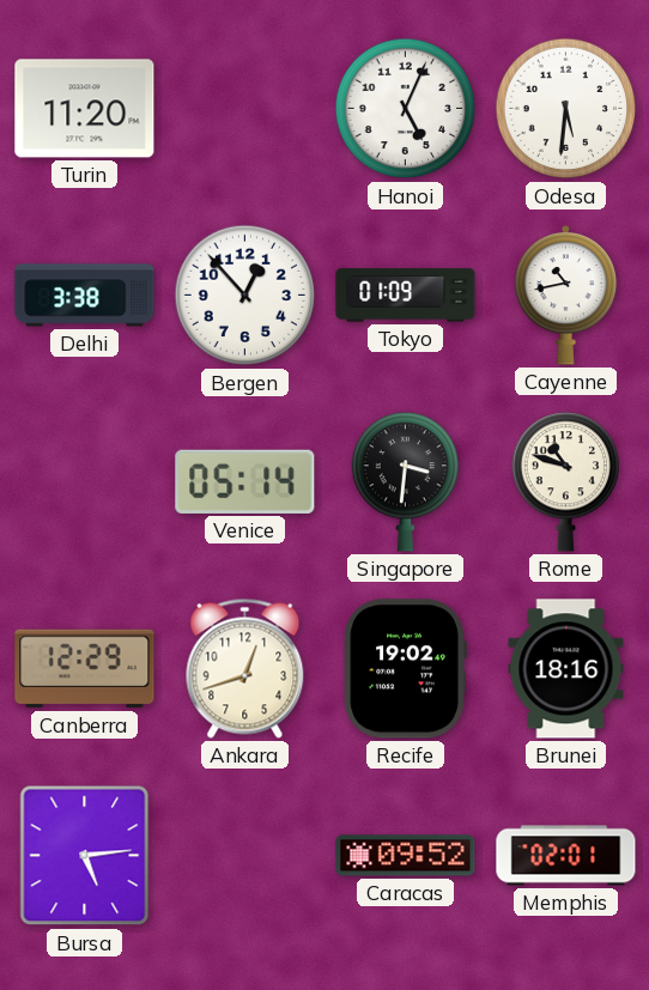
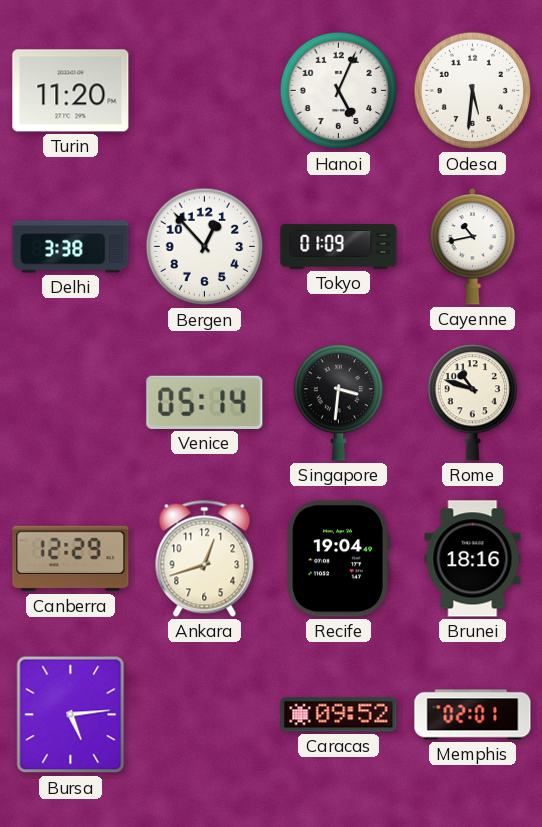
Recife: 19:02 -> 19:04 (338, 559)
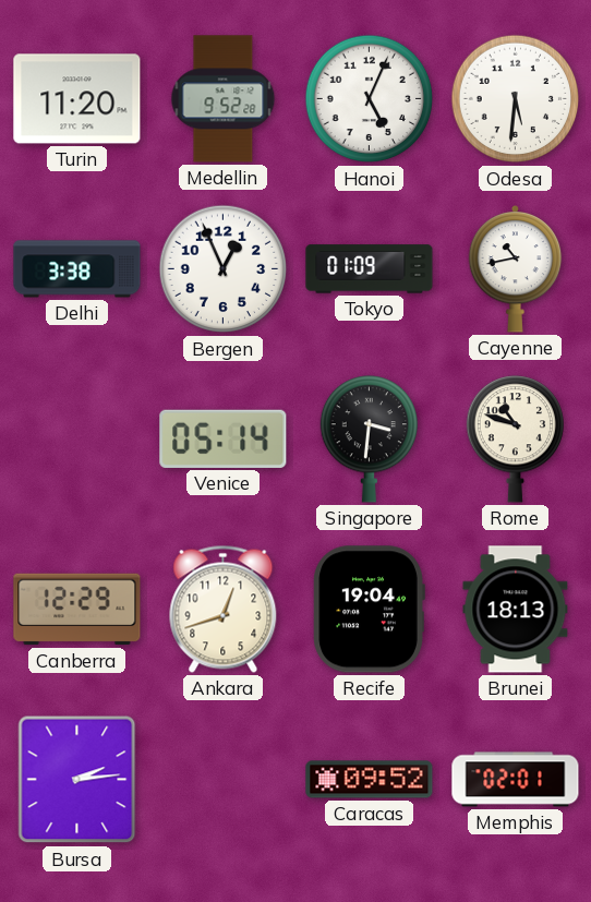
Medellin: none -> 9:52 (224, 99)
Bergen: 12:53 -> 12:56 (224, 269)
Brunei: 18:16 -> 18:13 (516, 610)
Bursa: 5:14 -> 2:14 (77, 780)
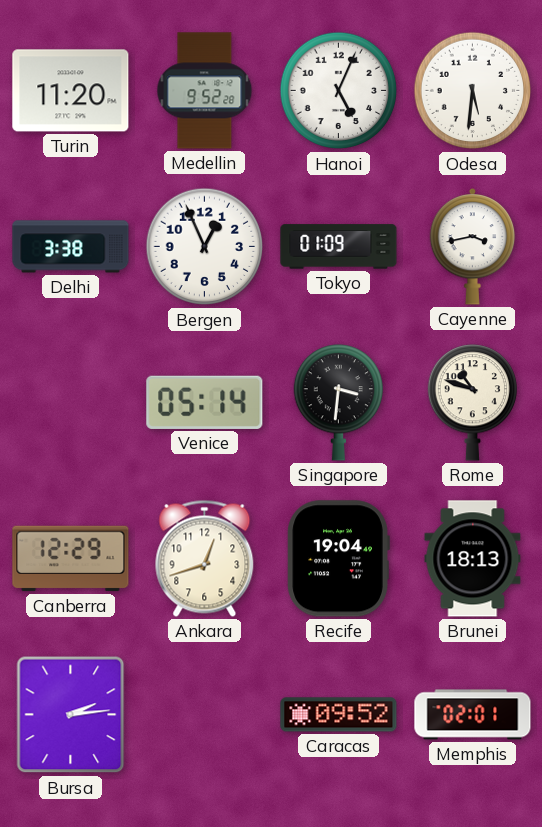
Cayenne: 10:43 -> 3:43 (473, 246)
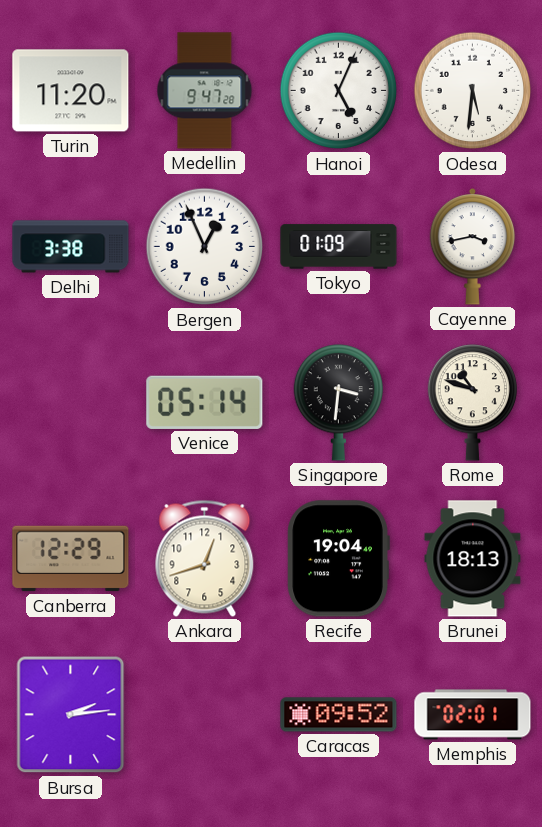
Medellin: 9:52 -> 9:47 (205, 91)
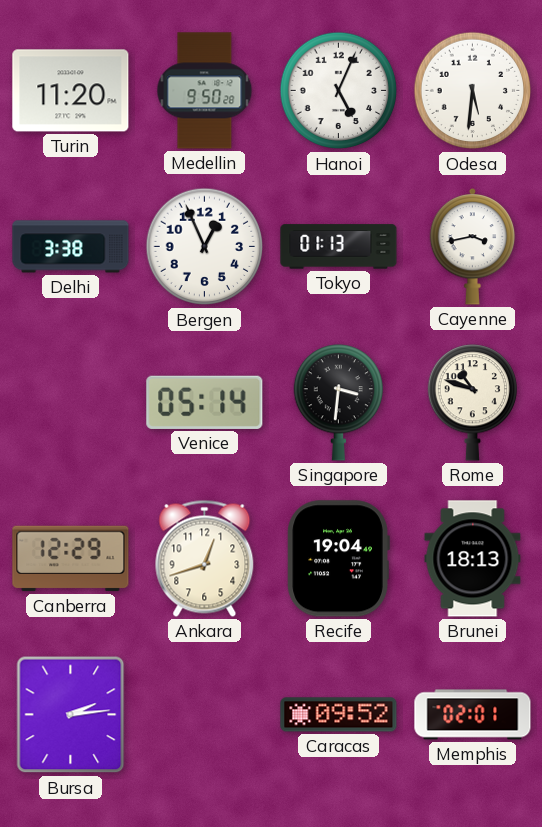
Medellin: 9:47 -> 9:50 (205, 91)
Tokyo: 01:09 -> 01:13 (339, 247)
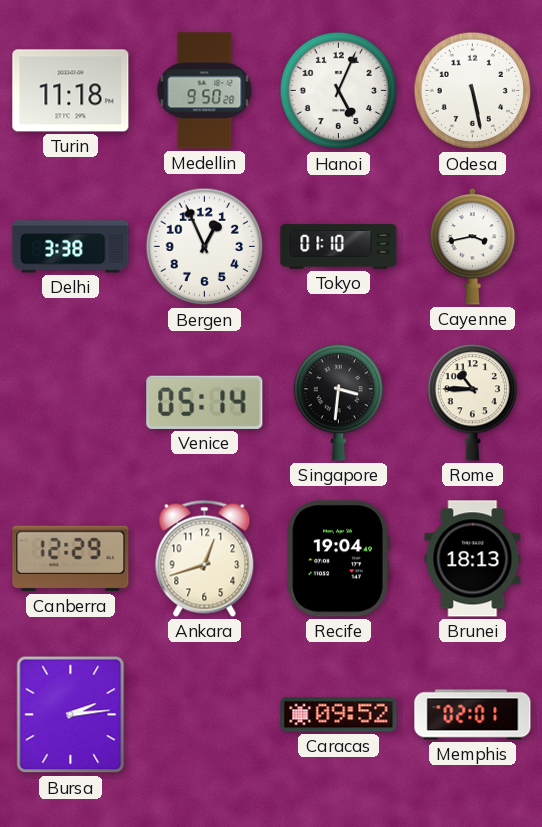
Turin: 11:20 -> 11:18 (71, 91)
Odesa: 5:31 -> 5:28 (473, 91)
Tokyo: 01:13 -> 01:10 (339, 247)
Rome: 10:48 -> 10:45 (472, 403)
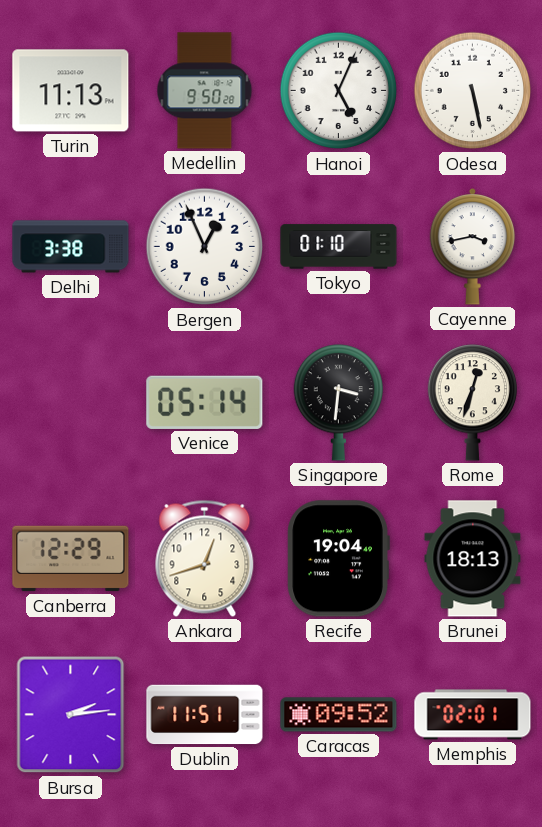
Turin: 11:18 -> 11:13 (71, 91)
Rome: 10:45 -> 12:33 (472, 403)
Dublin: none -> 11:51 (205, 715)
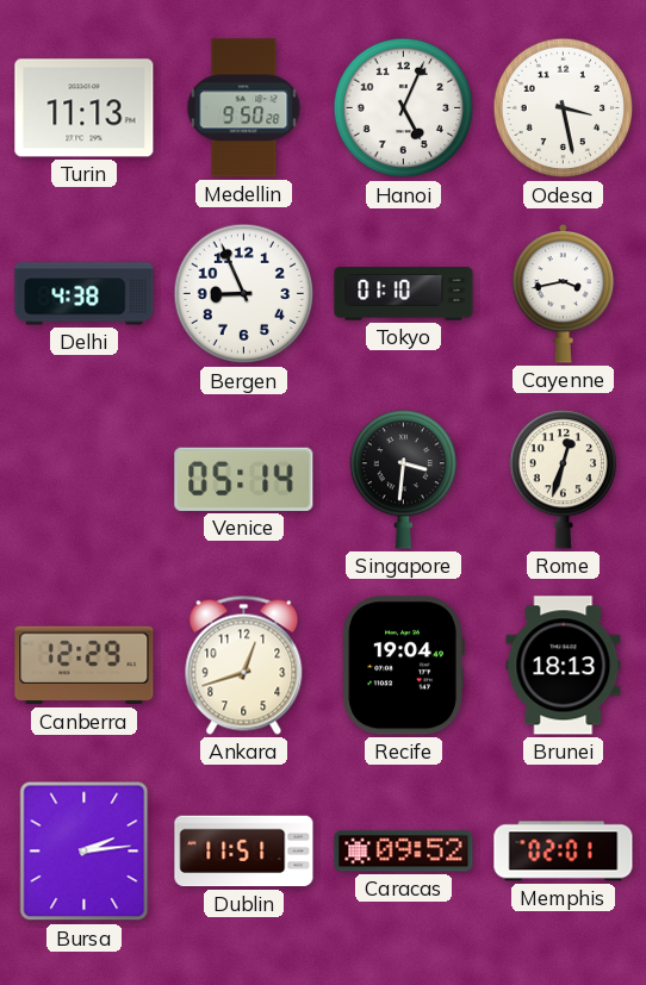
Odesa: 5:28 -> 3:28 (564, 108)
Delhi: 3:38 -> 4:38 (85, 294)
Bergen: 12:56 -> 8:56 (244, 294)
